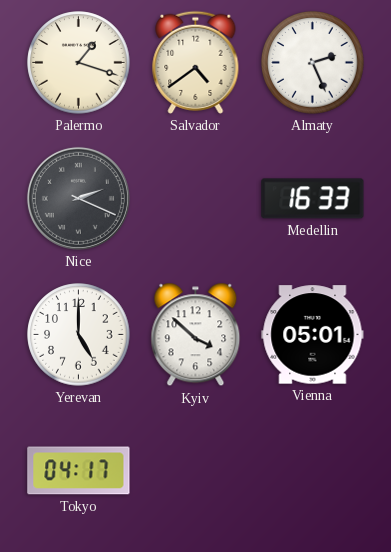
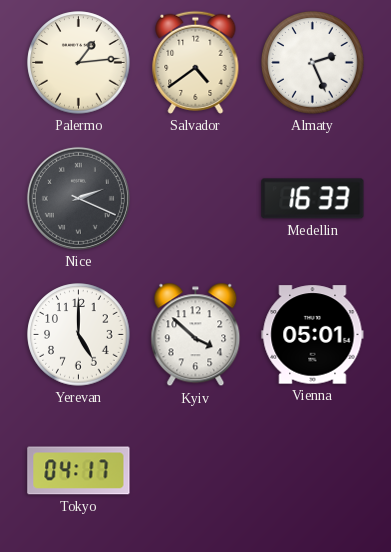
Palermo: 1:18 -> 1:14 (79, 63)
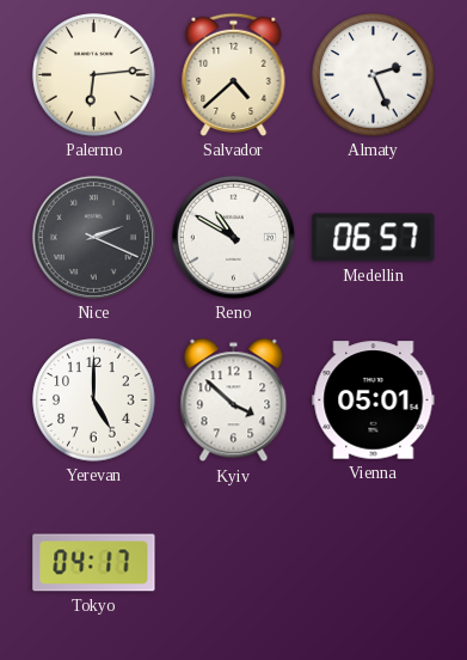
Palermo: 1:14 -> 6:14 (94, 75)
Salvador: 4:39 -> 4:38 (234, 74)
Reno: none -> 10:50 (233, 237)
Medellin: 16:33 -> 06:57 (374, 238)
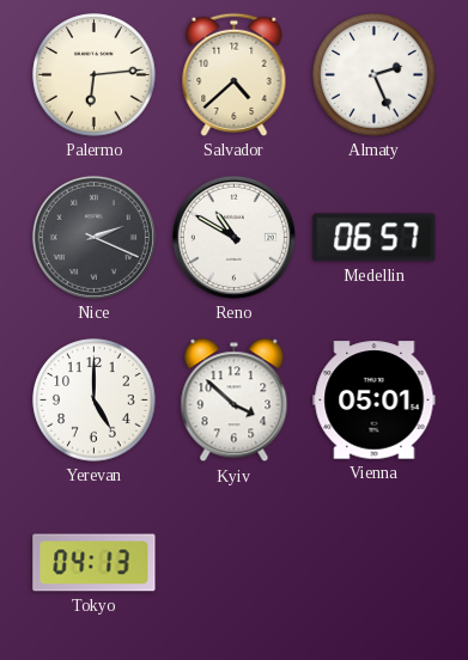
Tokyo: 04:17 -> 04:13 (95, 563)
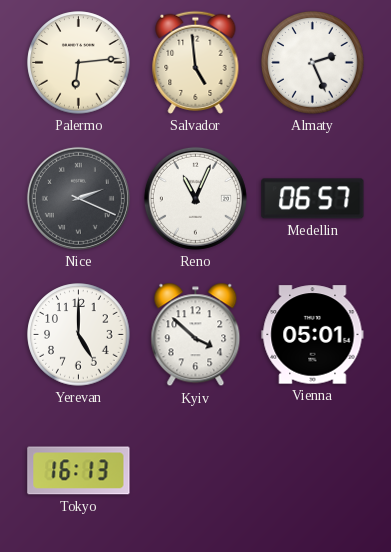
Salvador: 4:38 -> 4:59 (196, 62)
Reno: 10:50 -> 11:04 (195, 198)
Tokyo: 04:13 -> 16:13 (79, 471)
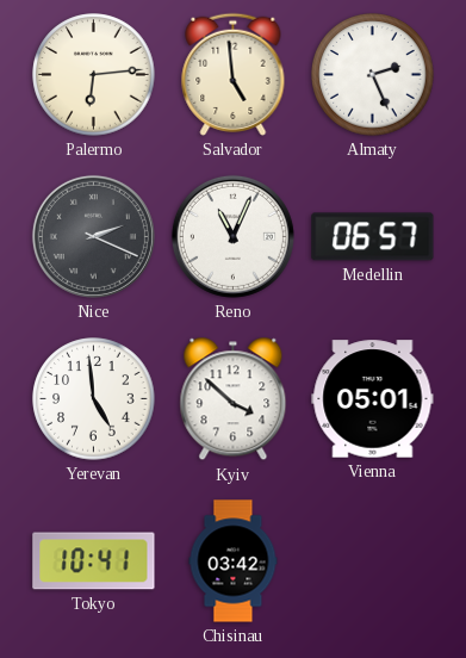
Yerevan: 5:00 -> 4:59 (94, 399)
Tokyo: 16:13 -> 10:41 (94, 561)
Chisinau: none -> 03:42 (234, 561)
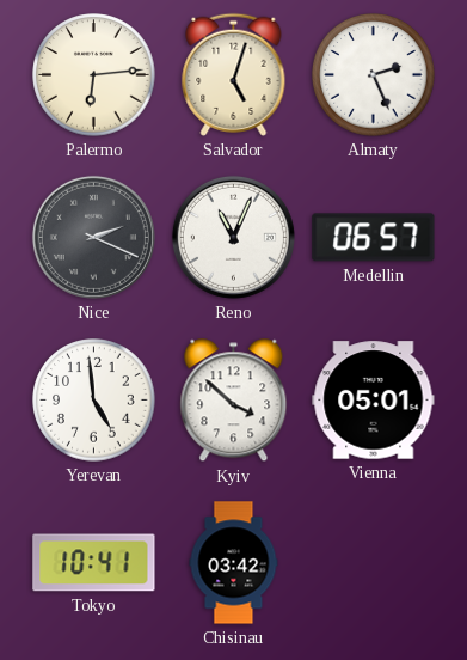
Salvador: 4:59 -> 5:03 (234, 74)
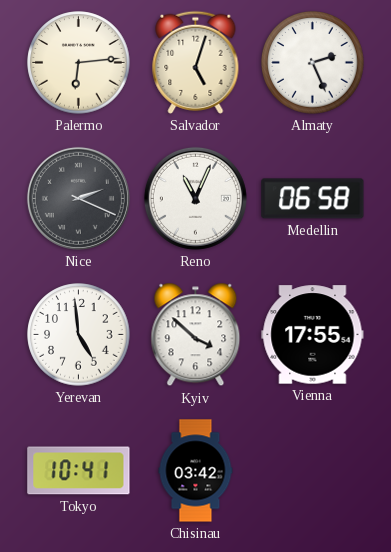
Medellin: 06:57 -> 06:58 (313, 199)
Vienna: 05:01 -> 17:55 (313, 335)
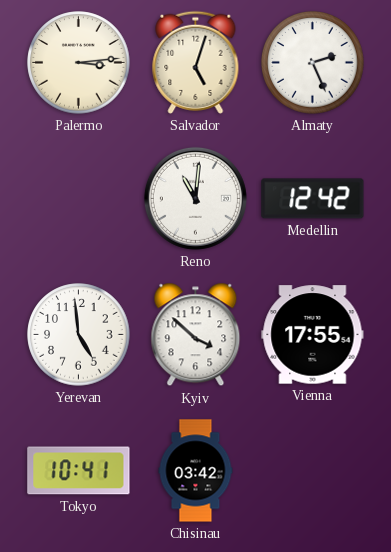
Palermo: 6:14 -> 3:14 (79, 63)
Nice: 2:19 -> none (78, 198)
Reno: 11:04 -> 11:01 (195, 198)
Medellin: 06:58 -> 12:42 (313, 199)
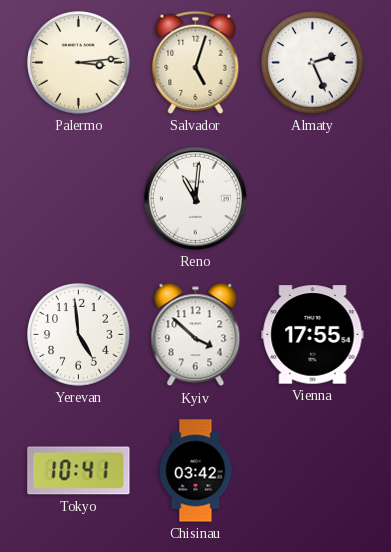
Medellin: 12:42 -> none (313, 199)
